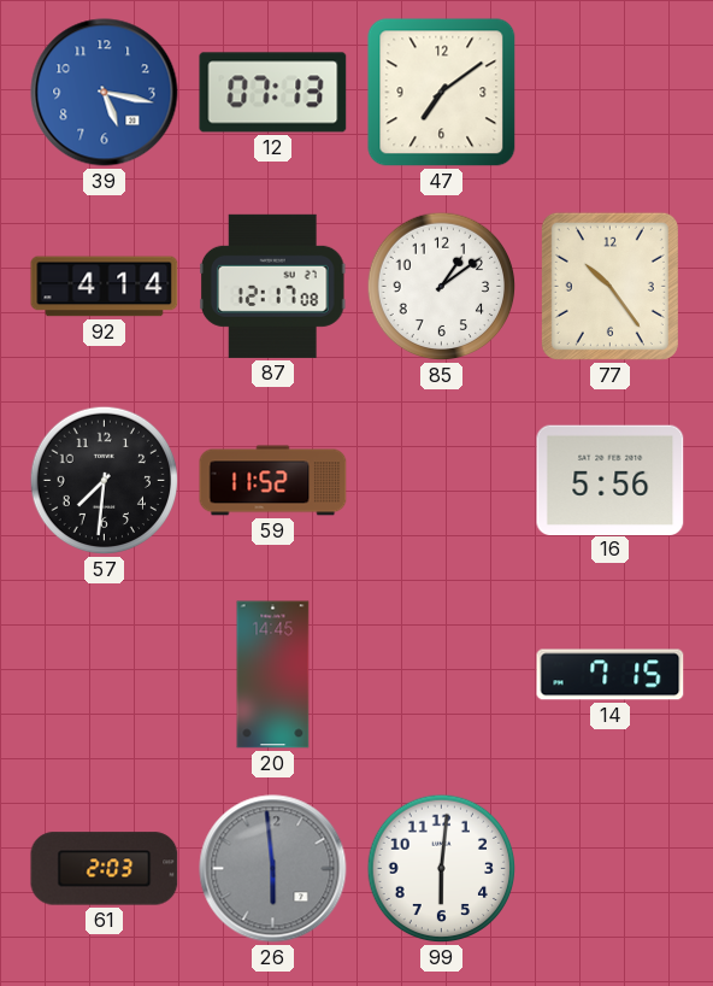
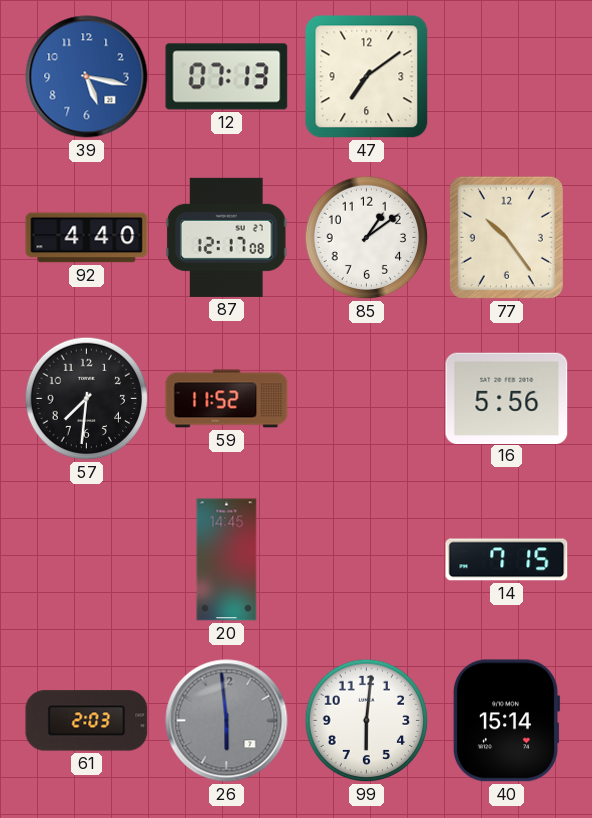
92: 4:14 -> 4:40 (87, 238)
40: none -> 15:14 (506, 721)
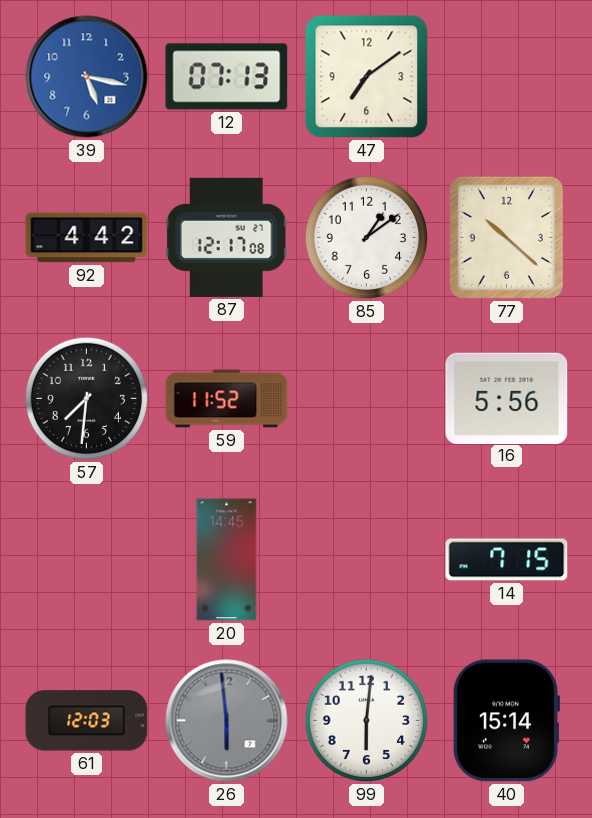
92: 4:40 -> 4:42 (87, 238)
77: 10:24 -> 10:22 (506, 237)
61: 2:03 -> 12:03 (87, 721)
